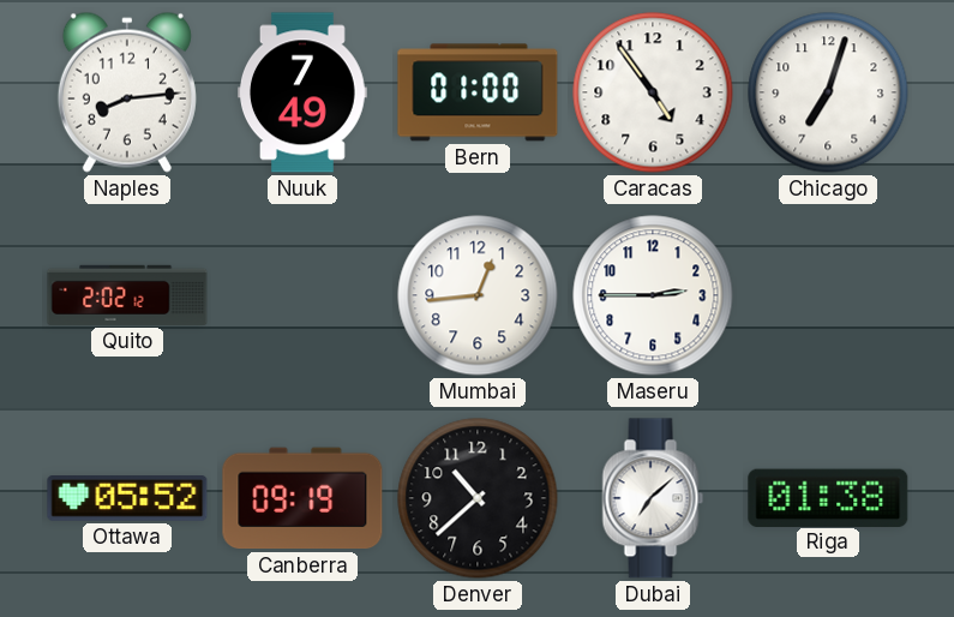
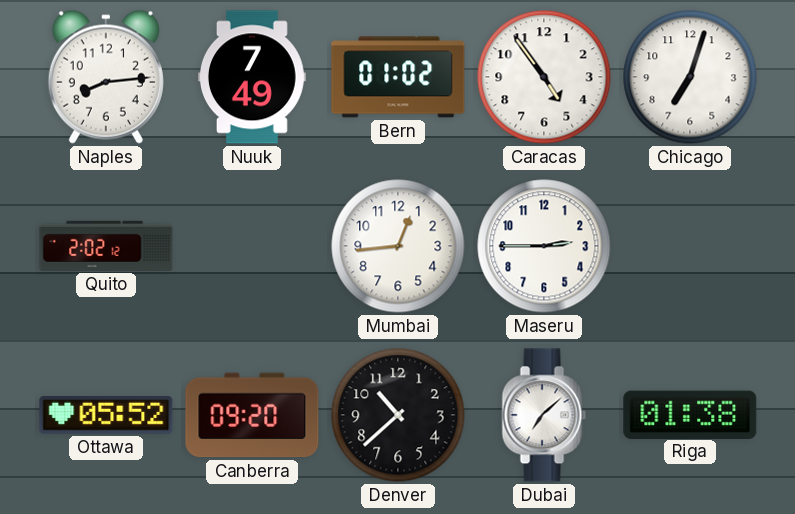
Bern: 01:00 -> 01:02 (398, 77)
Canberra: 09:19 -> 09:20 (252, 415)
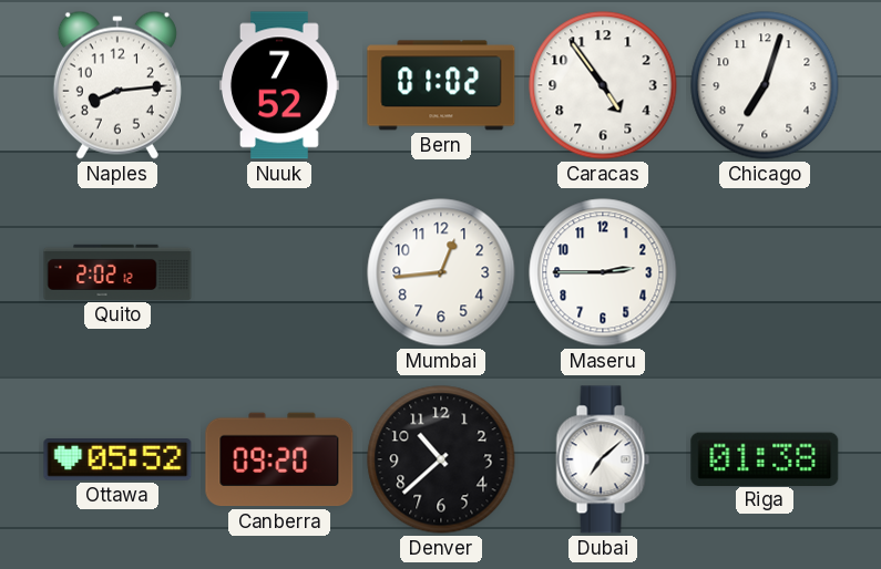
Nuuk: 7:49 -> 7:52 (280, 85)
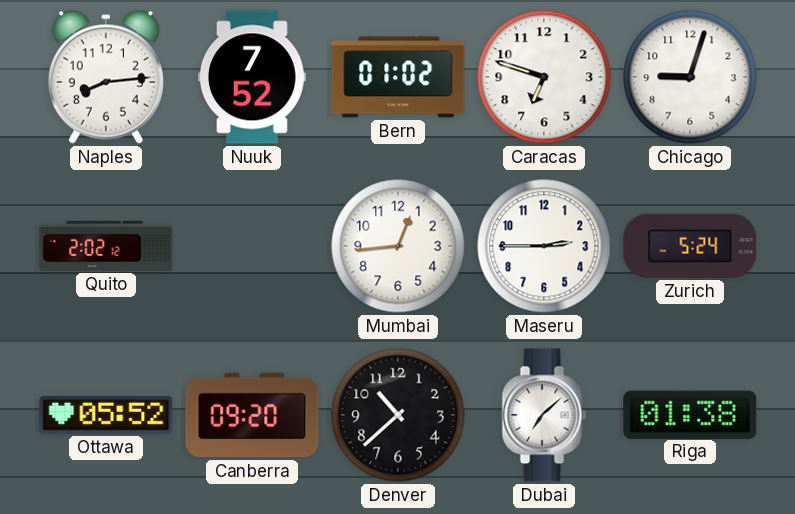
Caracas: 4:54 -> 6:48 (544, 77)
Chicago: 7:03 -> 9:03 (690, 77)
Zurich: none -> 5:24 (690, 246)
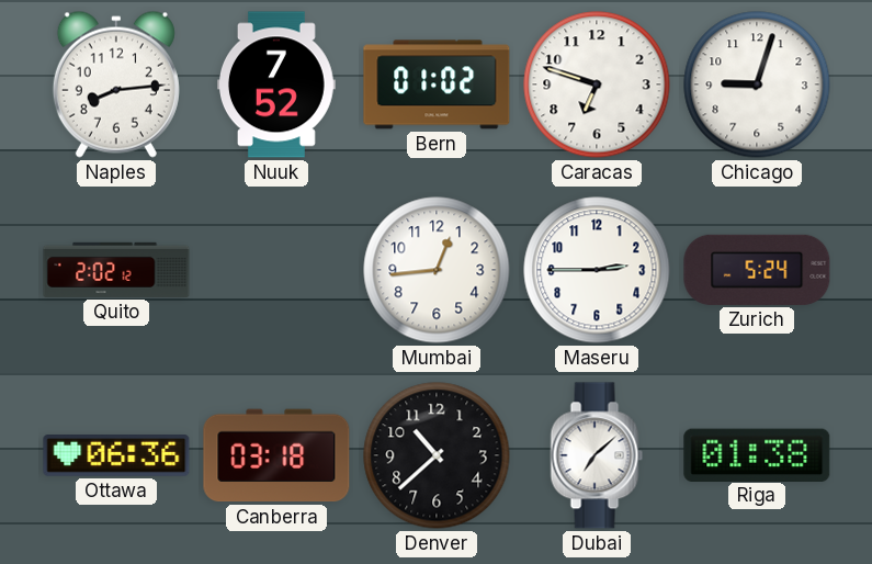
Ottawa: 05:52 -> 06:36 (116, 456)
Canberra: 09:20 -> 03:18 (276, 455)
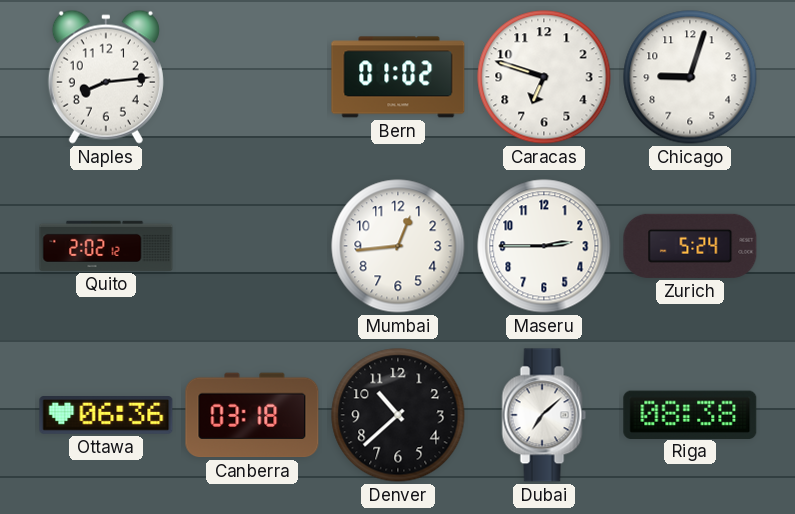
Nuuk: 7:52 -> none (278, 84)
Riga: 01:38 -> 08:38 (690, 414)
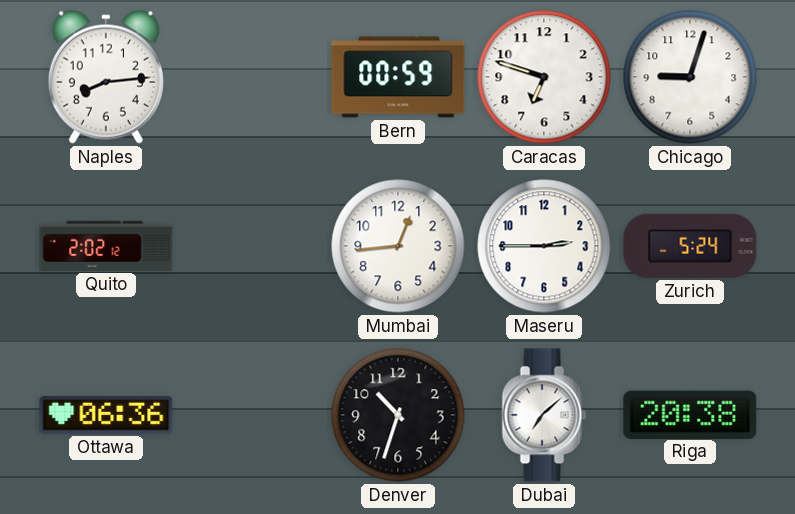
Bern: 01:02 -> 00:59 (398, 77)
Canberra: 03:18 -> none (252, 415)
Denver: 10:38 -> 10:33 (398, 415)
Riga: 08:38 -> 20:38 (690, 414)
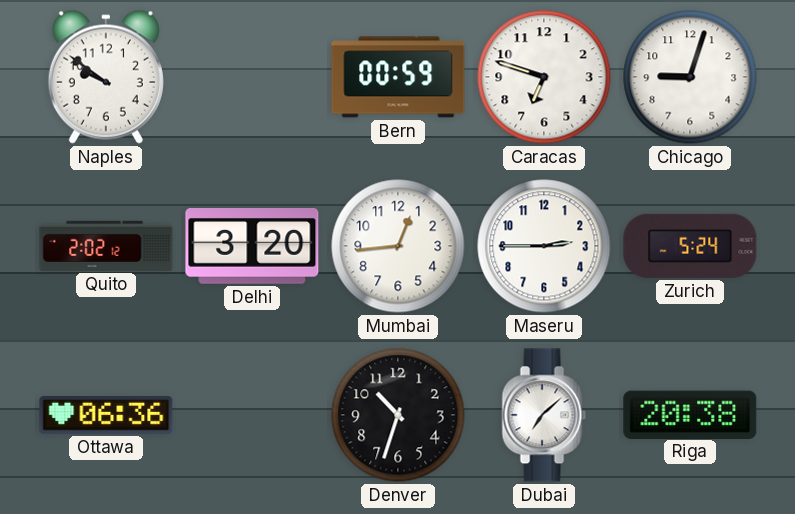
Naples: 8:14 -> 9:51 (106, 77)
Delhi: none -> 3:20 (252, 247)
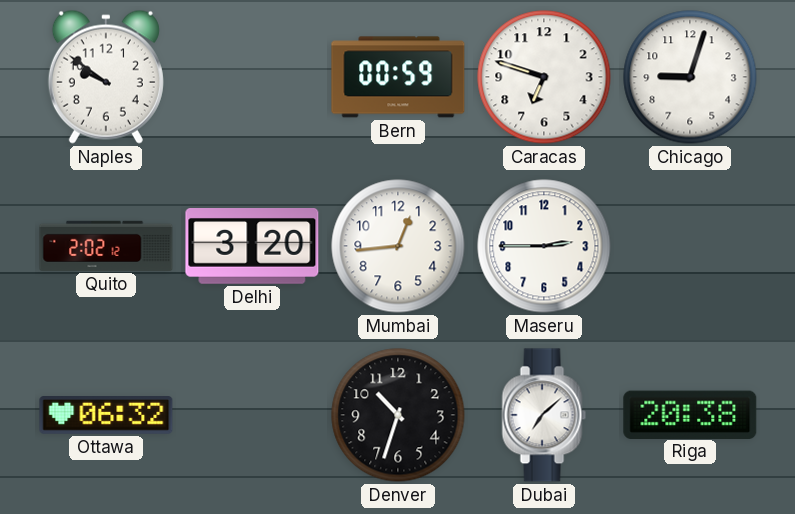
Zurich: 5:24 -> none (690, 246)
Ottawa: 06:36 -> 06:32 (106, 416)
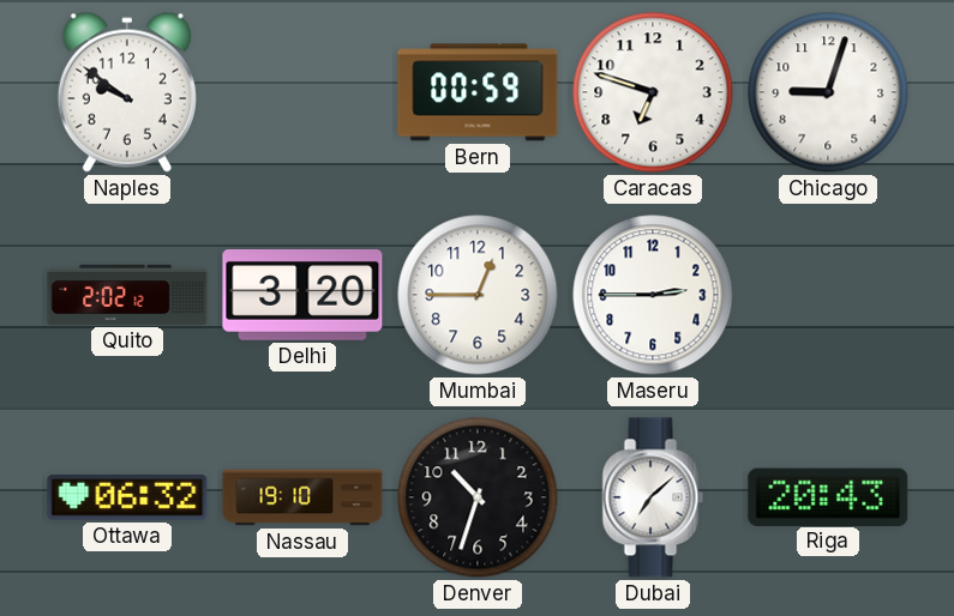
Mumbai: 12:44 -> 12:45 (478, 295)
Nassau: none -> 19:10 (302, 497)
Riga: 20:38 -> 20:43 (828, 496)
